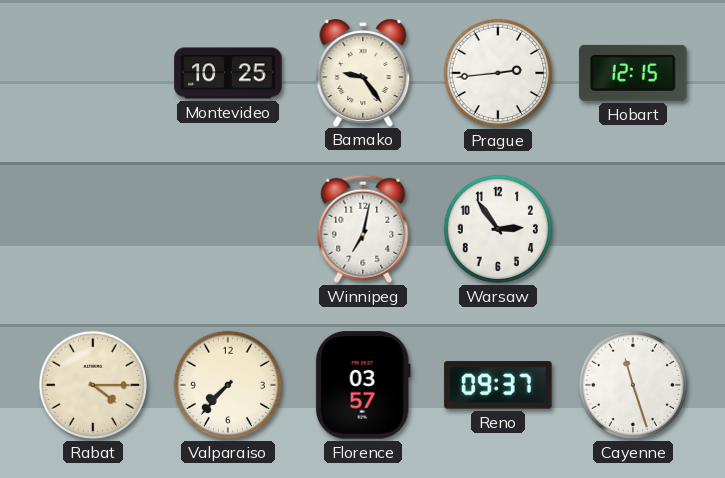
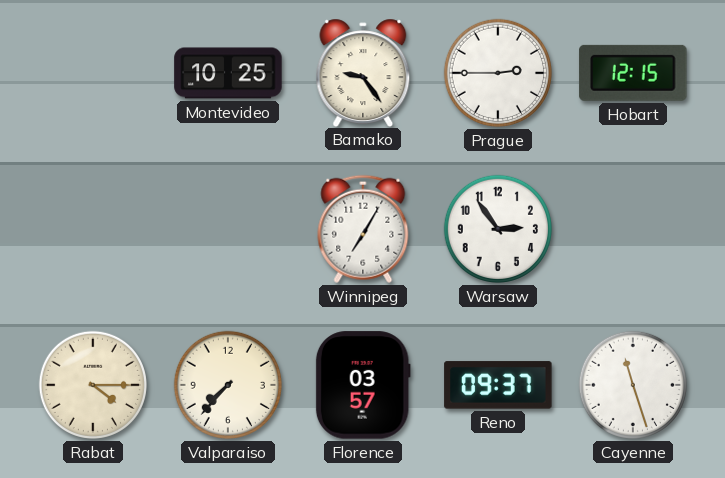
Prague: 2:44 -> 2:45 (498, 73)
Winnipeg: 7:02 -> 7:05 (363, 229)
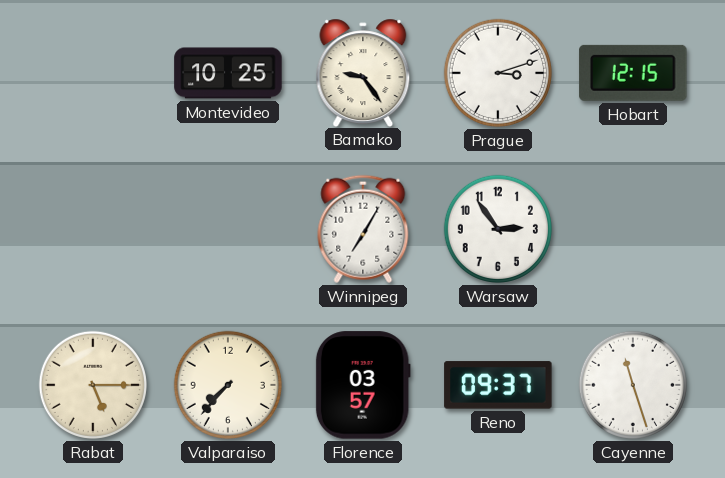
Prague: 2:45 -> 3:12 (498, 73)
Rabat: 4:15 -> 5:15 (93, 385)
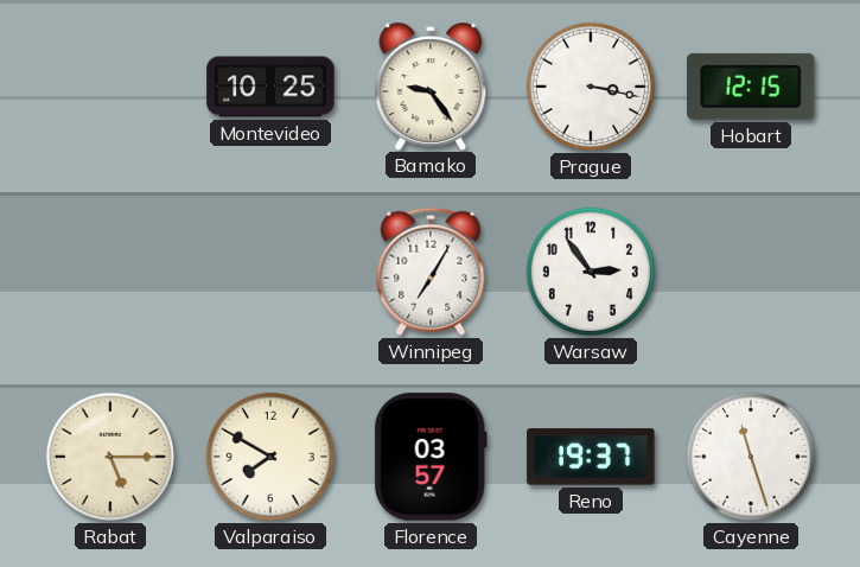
Prague: 3:12 -> 3:17 (591, 87)
Valparaiso: 7:37 -> 7:50 (270, 457)
Reno: 09:37 -> 19:37 (591, 457)
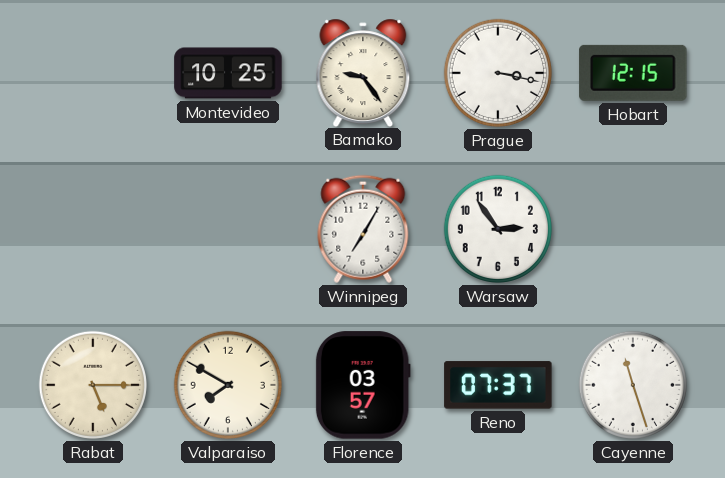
Reno: 19:37 -> 07:37 (498, 385)
